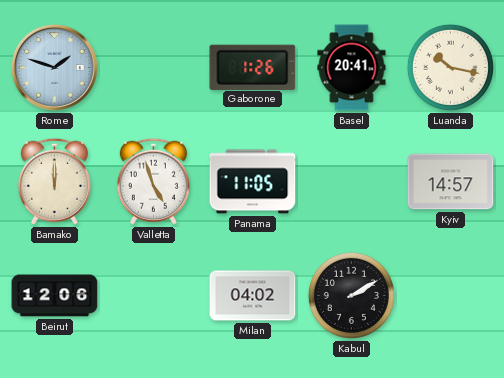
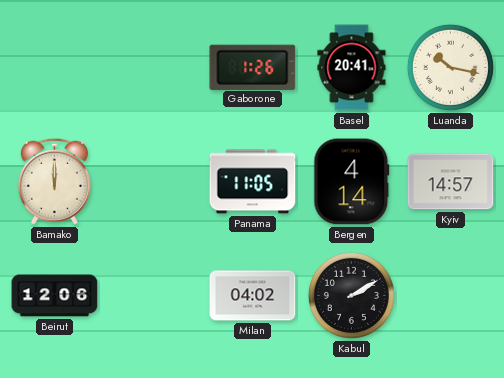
Rome: 1:48 -> none (54, 67)
Valletta: 4:57 -> none (153, 181)
Bergen: none -> 4:14 (352, 182)
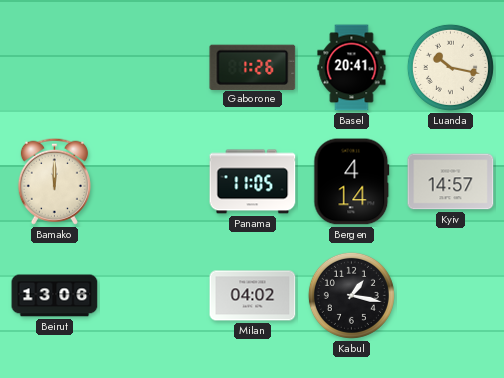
Beirut: 12:06 -> 13:06 (55, 296)
Kabul: 2:10 -> 1:17 (351, 295)
